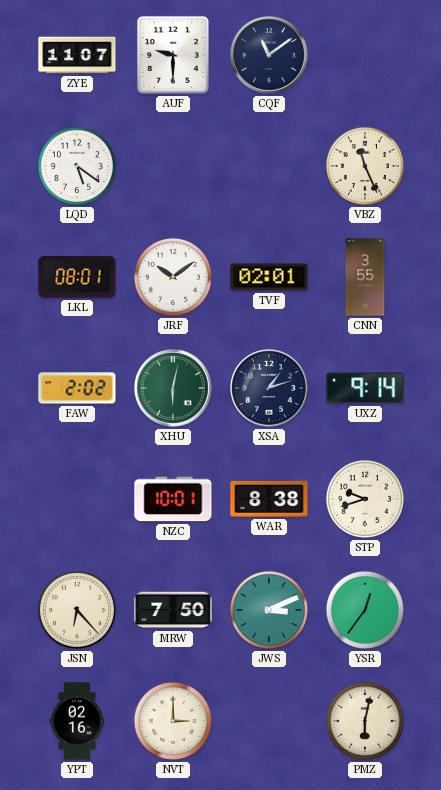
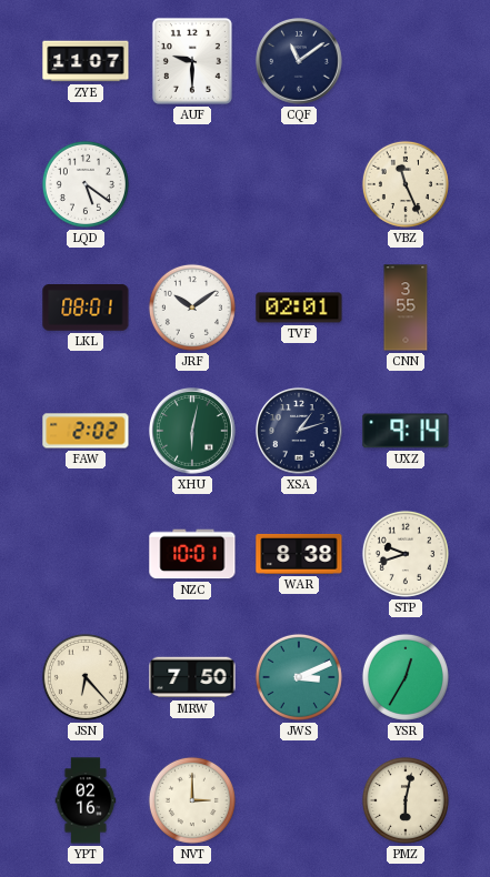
YSR: 12:36 -> 12:35 (406, 677)
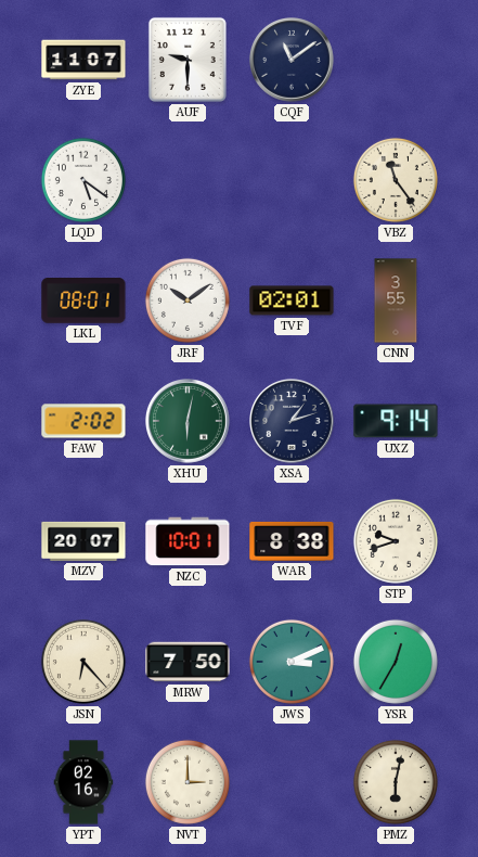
VBZ: 11:26 -> 11:24 (396, 180)
MZV: none -> 20:07 (83, 541)
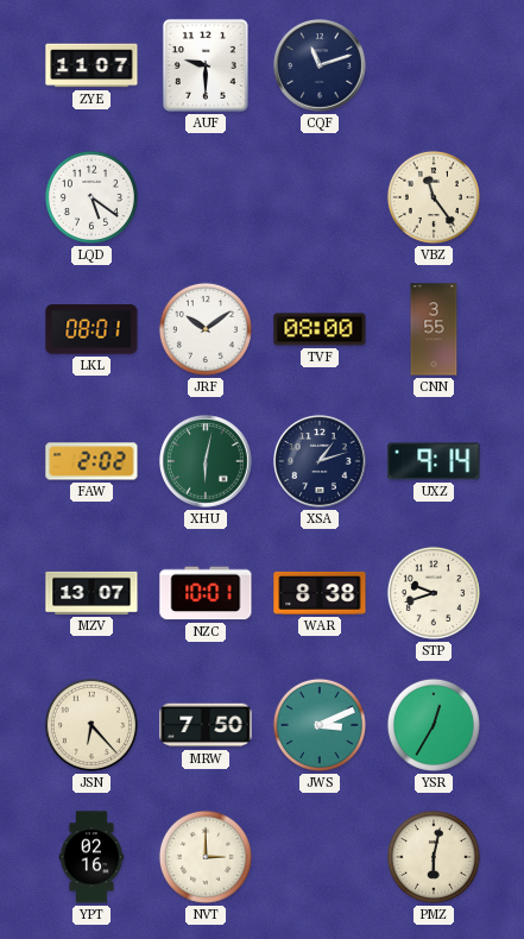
CQF: 11:09 -> 11:12 (320, 65)
TVF: 02:01 -> 08:00 (320, 329)
MZV: 20:07 -> 13:07 (91, 593)
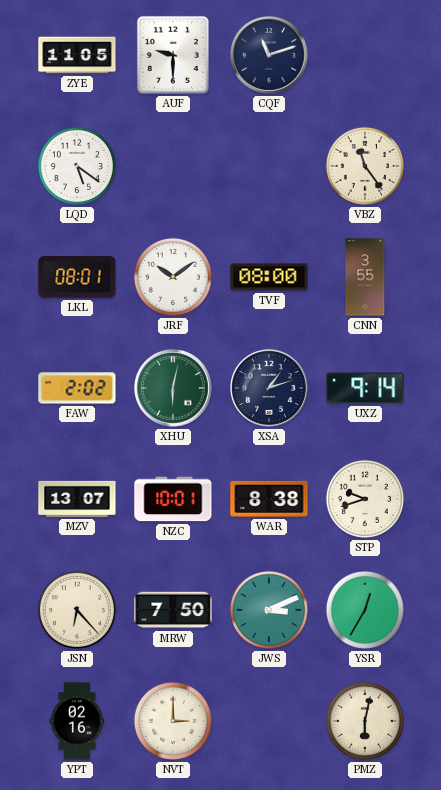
ZYE: 11:07 -> 11:05 (77, 55)
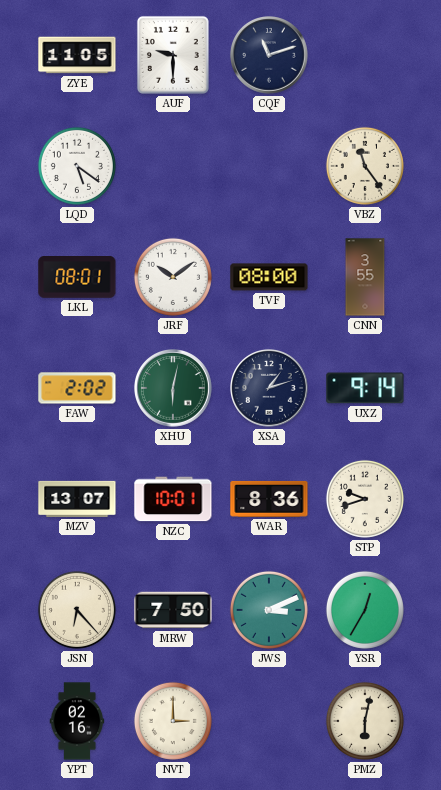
WAR: 8:38 -> 8:36 (269, 499)
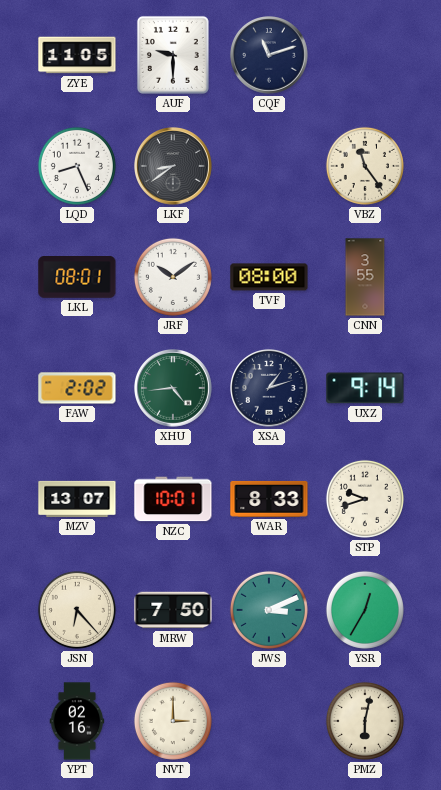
LQD: 5:21 -> 8:26 (77, 166)
LKF: none -> 8:39 (173, 166)
XHU: 6:02 -> 4:44 (173, 388)
WAR: 8:36 -> 8:33 (269, 499)
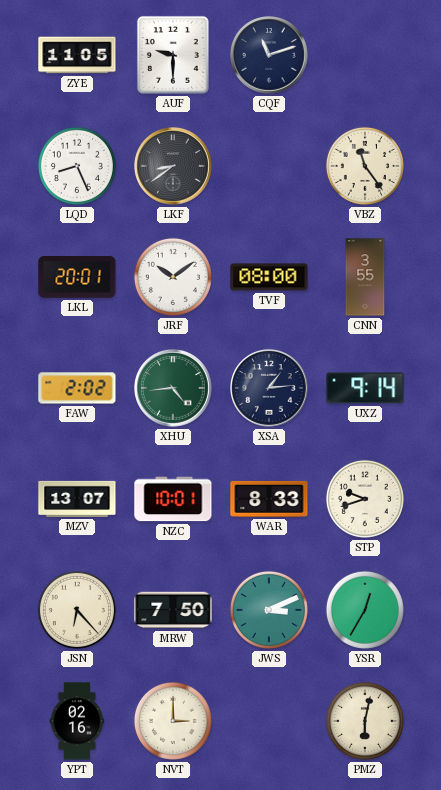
LKL: 08:01 -> 20:01 (77, 278)
XSA: 1:12 -> 1:14 (269, 388)
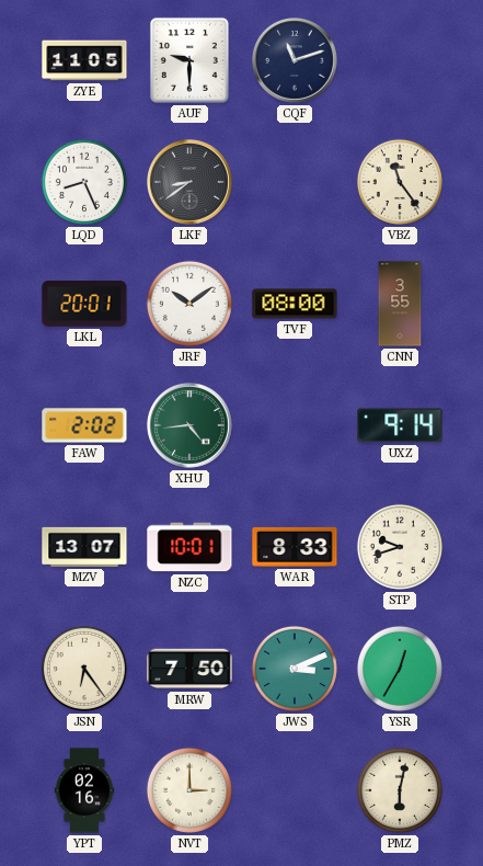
XSA: 1:14 -> none (269, 388)
JSN: 6:23 -> 6:24 (84, 669)
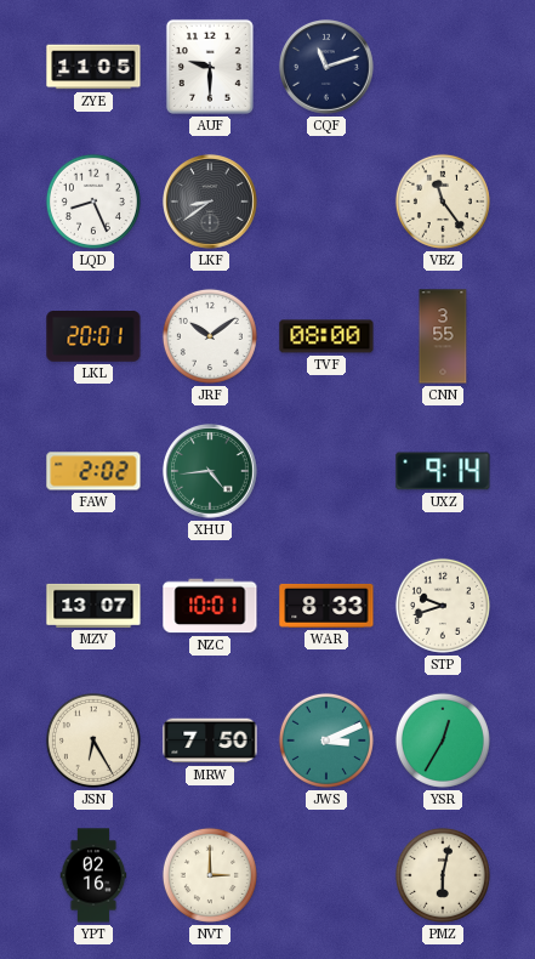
JSN: 6:24 -> 6:25 (93, 740)
